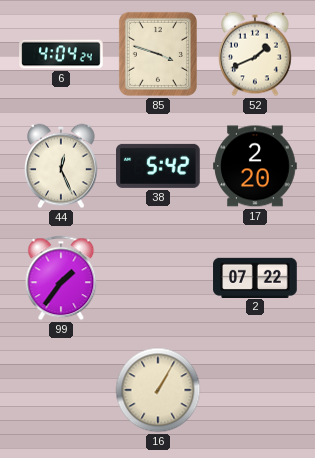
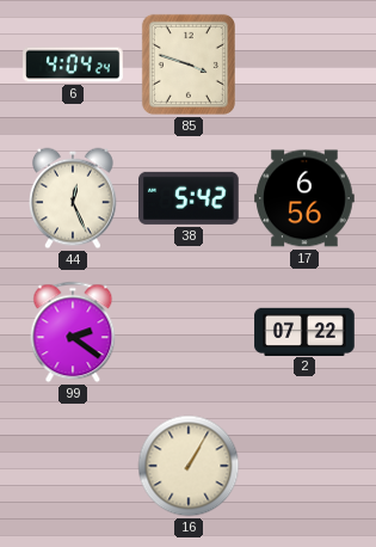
52: 1:41 -> none (256, 54)
17: 2:20 -> 6:56 (304, 198)
99: 1:36 -> 2:21 (73, 332)
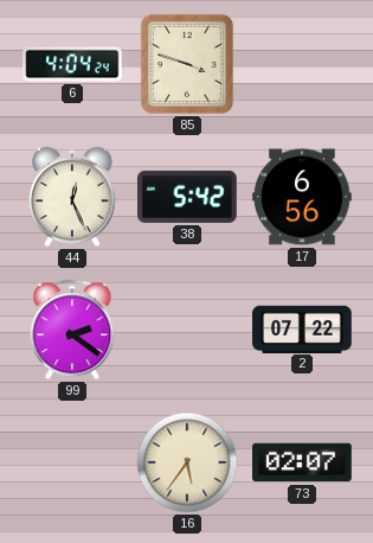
16: 1:05 -> 5:36 (187, 462)
73: none -> 02:07 (302, 462)
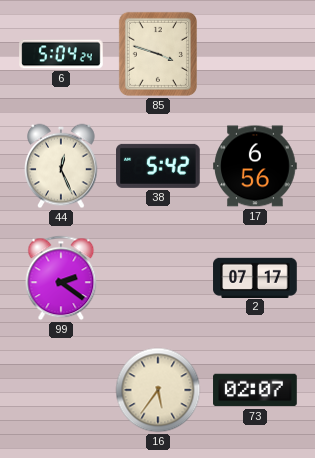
6: 4:04 -> 5:04 (61, 54)
2: 07:22 -> 07:17 (255, 277)
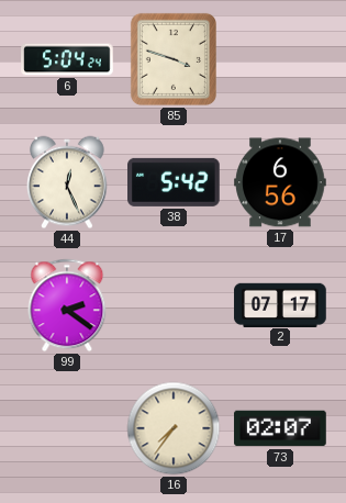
16: 5:36 -> 7:36 (174, 428)
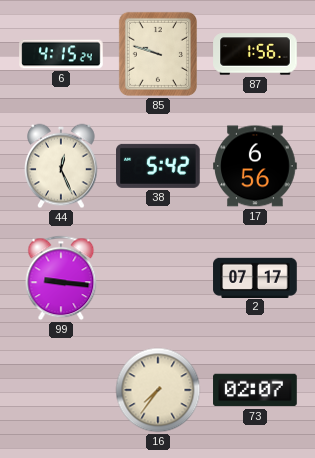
6: 5:04 -> 4:15 (61, 54)
85: 3:48 -> 9:48 (158, 54)
87: none -> 1:56 (255, 54)
99: 2:21 -> 9:16 (61, 278)
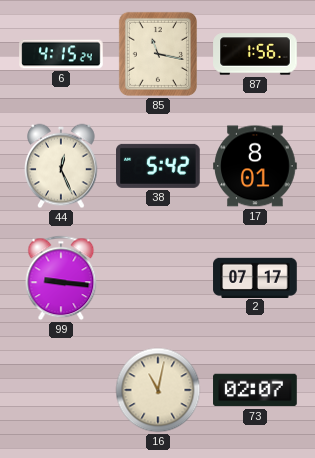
85: 9:48 -> 11:17 (158, 54)
17: 6:56 -> 8:01 (255, 166)
16: 7:36 -> 11:02 (158, 390)
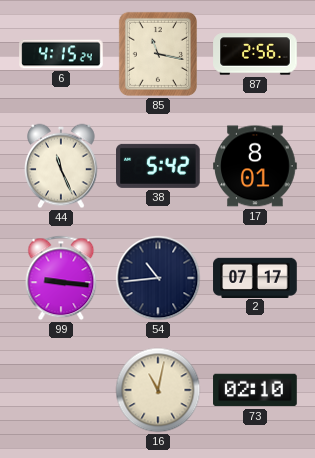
87: 1:56 -> 2:56 (255, 54)
44: 12:26 -> 11:26 (62, 166)
54: none -> 10:44 (158, 278)
73: 02:07 -> 02:10 (255, 390)
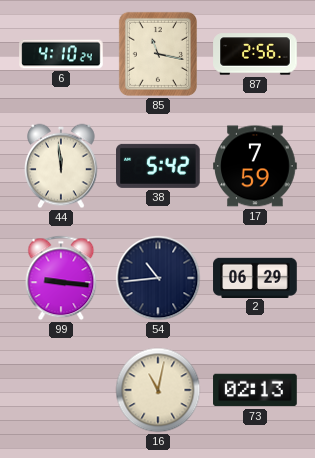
6: 4:15 -> 4:10 (61, 54)
44: 11:26 -> 11:59 (62, 166)
17: 8:01 -> 7:59 (255, 166)
2: 07:17 -> 06:29 (255, 277)
73: 02:10 -> 02:13 (255, 390)
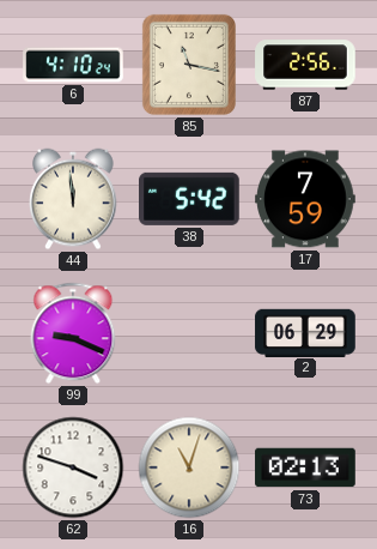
99: 9:16 -> 9:19 (73, 333)
54: 10:44 -> none (158, 278)
62: none -> 3:48 (73, 467)
16: 11:02 -> 11:03 (189, 467)
